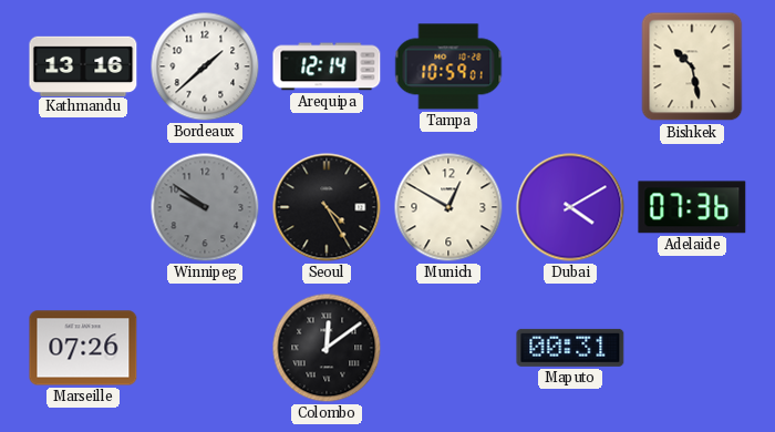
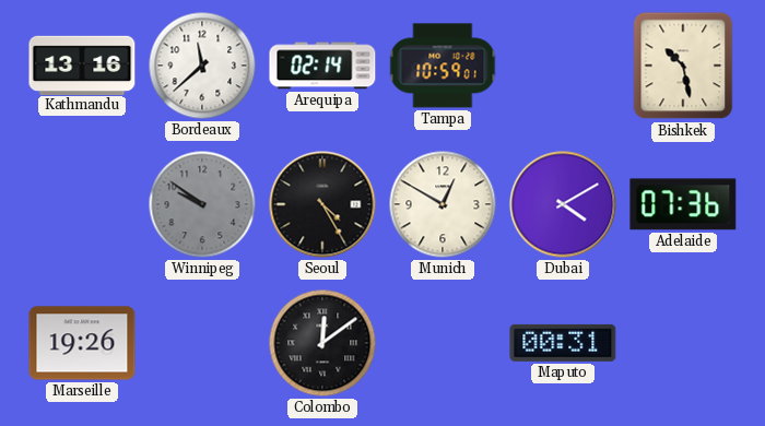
Bordeaux: 1:38 -> 11:38 (202, 66)
Arequipa: 12:14 -> 02:14 (322, 66)
Marseille: 07:26 -> 19:26 (82, 343)
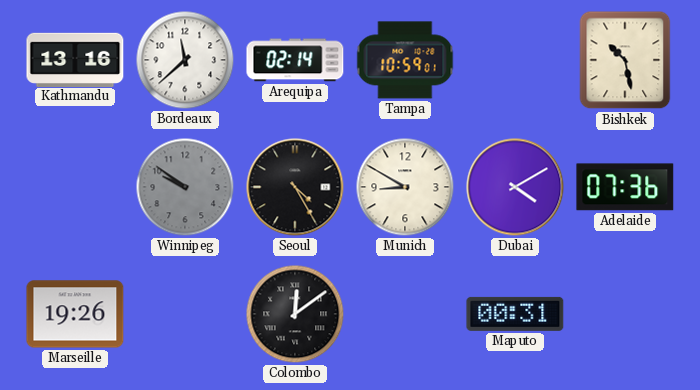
Munich: 12:50 -> 8:50 (405, 187)
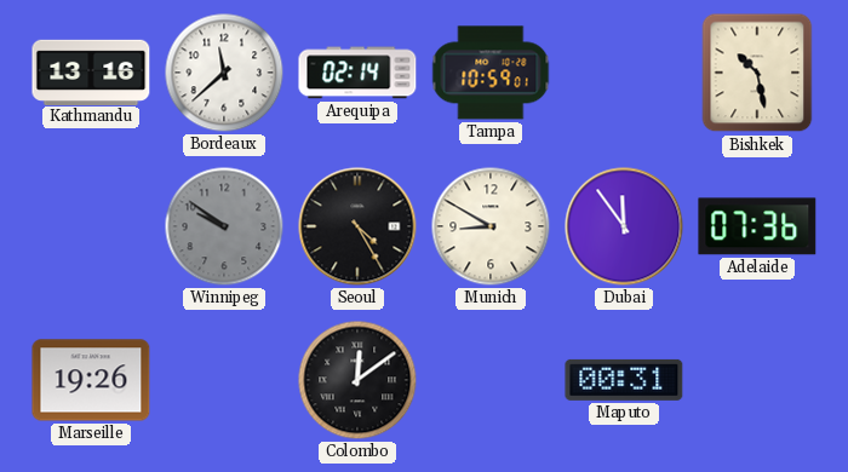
Dubai: 4:10 -> 11:54 (624, 226)
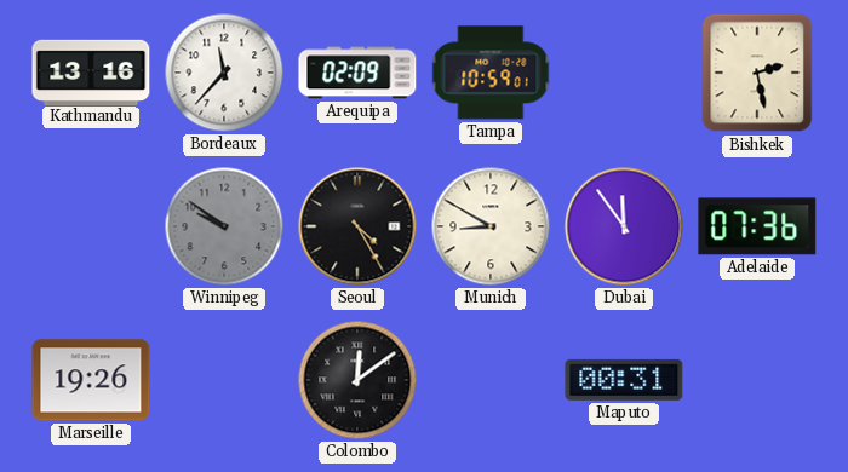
Bordeaux: 11:38 -> 11:37 (224, 73)
Arequipa: 02:14 -> 02:09 (357, 73)
Bishkek: 10:28 -> 2:28 (757, 73)
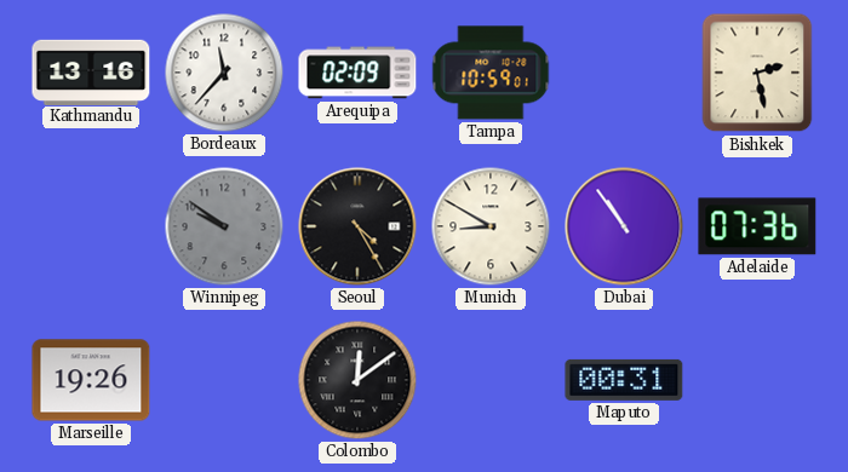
Dubai: 11:54 -> 10:54 (624, 226)
